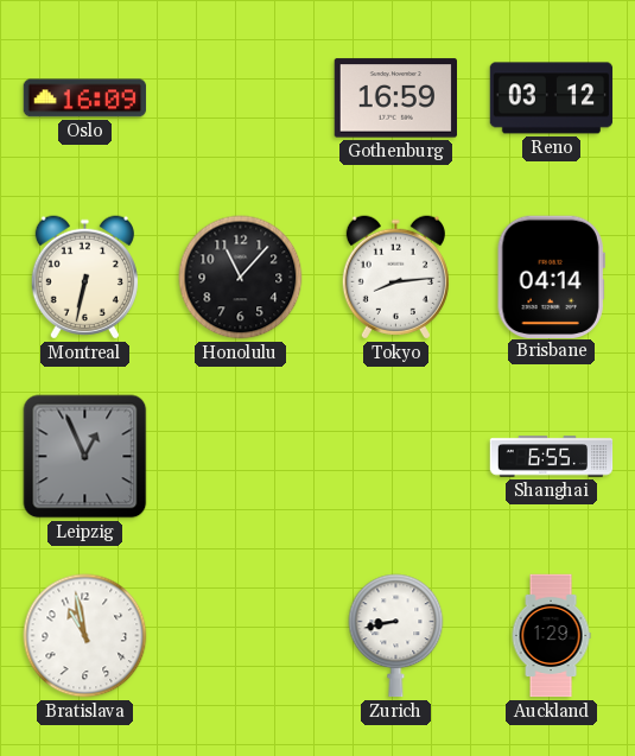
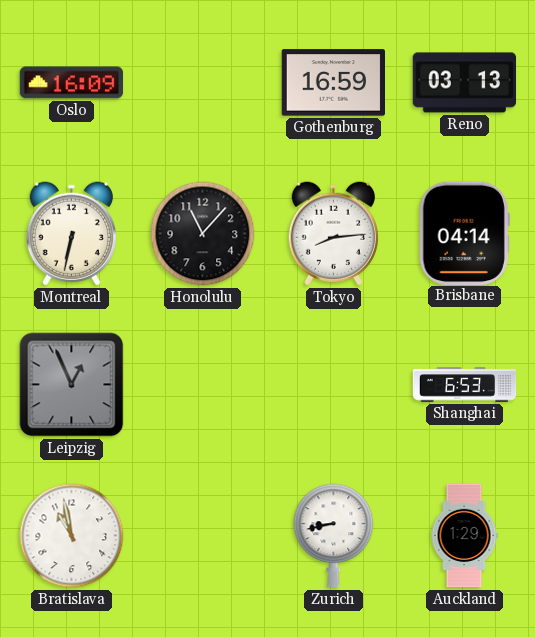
Reno: 03:12 -> 03:13 (465, 83)
Shanghai: 6:55 -> 6:53 (465, 385)
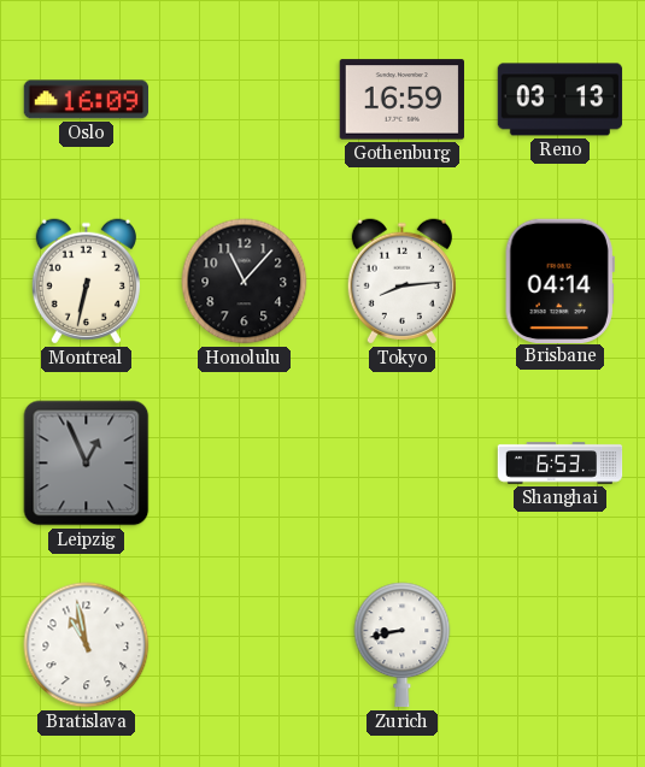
Auckland: 1:29 -> none (464, 536)
